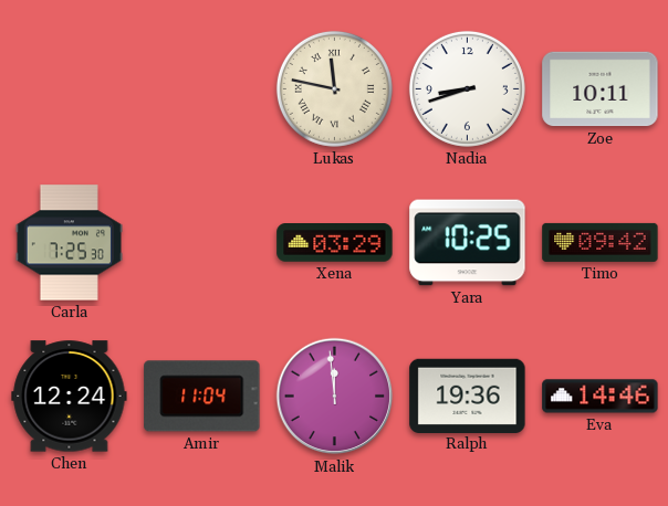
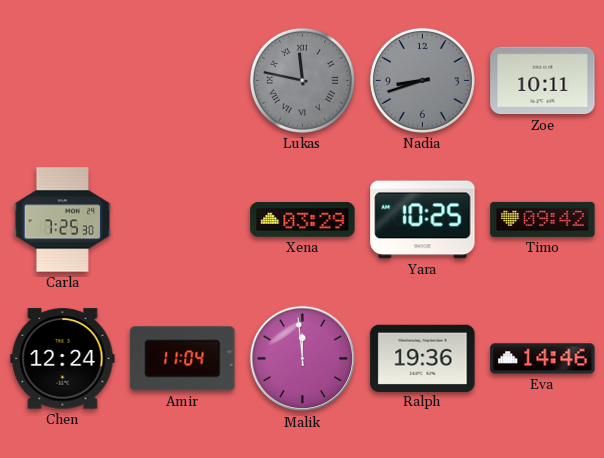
Lukas dial: cream -> grey (302, 80)
Nadia dial: white -> grey (422, 80)
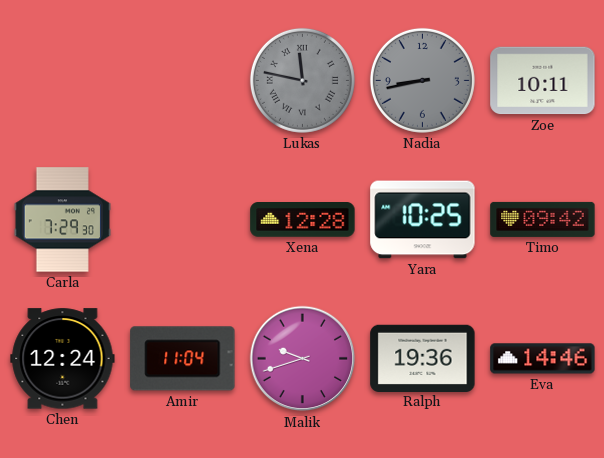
Nadia: 8:42 -> 8:43 (422, 80)
Carla: 7:25 -> 7:29 (62, 220)
Xena: 03:29 -> 12:28 (303, 220)
Malik: 11:59 -> 9:42 (303, 359)
